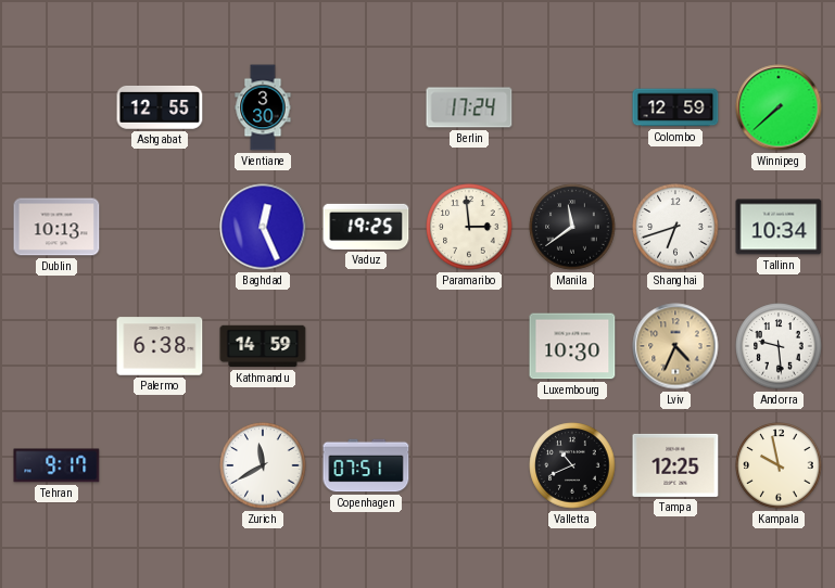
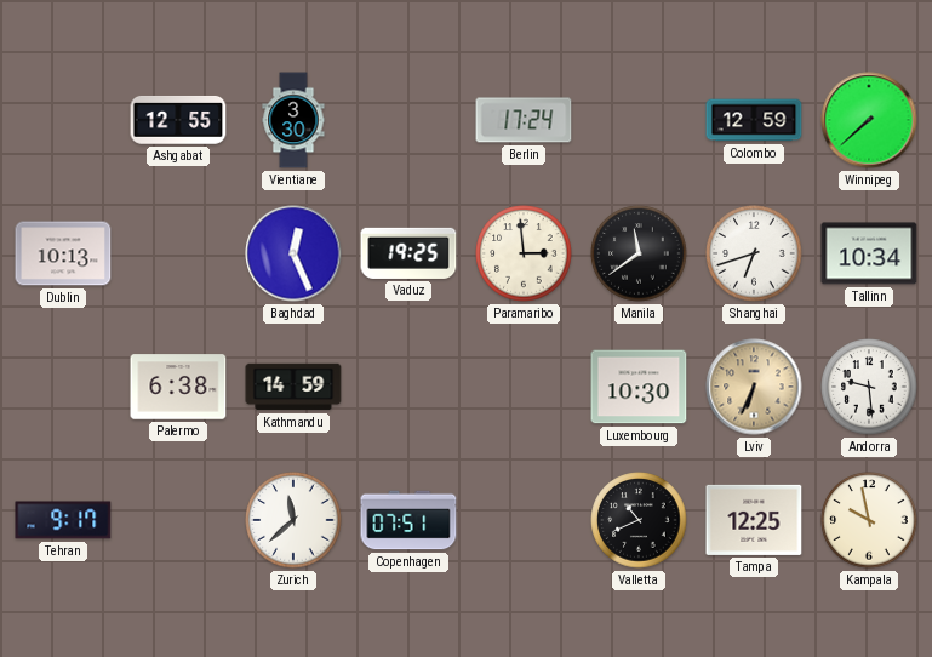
Lviv: 4:34 -> 6:34 (754, 387)
Zurich: 11:40 -> 11:38 (293, 520)
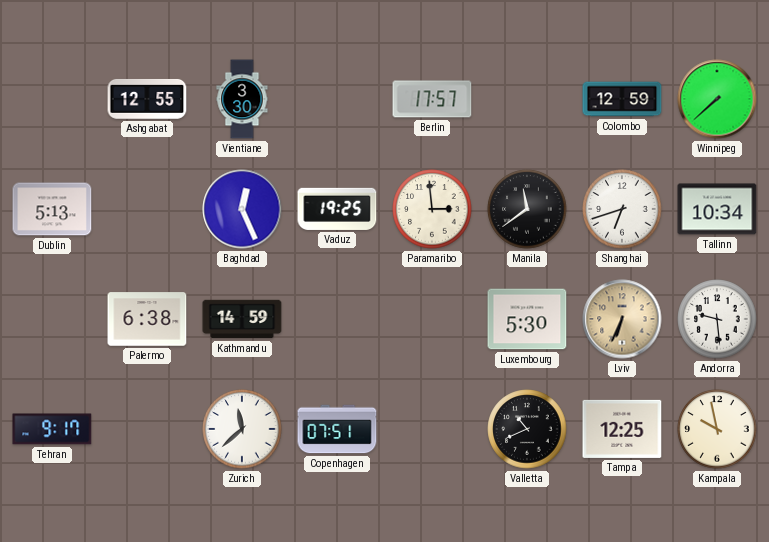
Berlin: 17:24 -> 17:57 (432, 99)
Dublin: 10:13 -> 5:13 (52, 209)
Luxembourg: 10:30 -> 5:30 (527, 319)
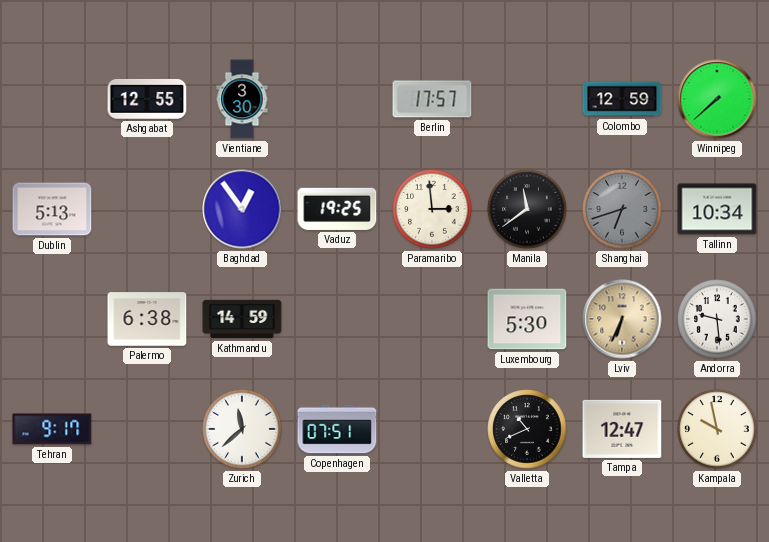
Baghdad: 12:26 -> 12:54 (242, 209)
Shanghai dial: white -> grey (622, 209)
Tampa: 12:25 -> 12:47 (622, 429)
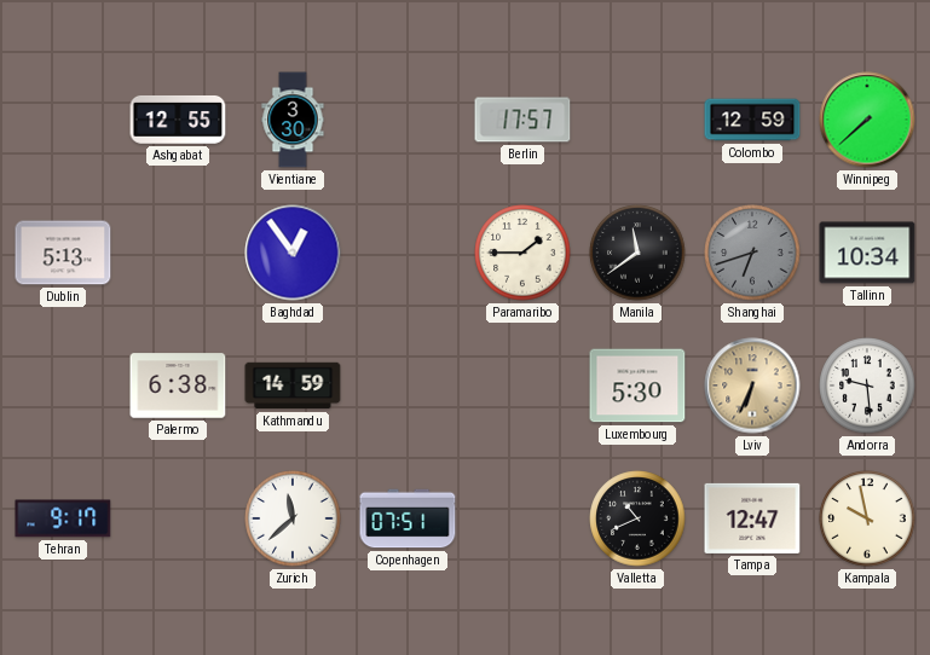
Vaduz: 19:25 -> none (337, 209)
Paramaribo: 2:59 -> 1:45 (522, 253)
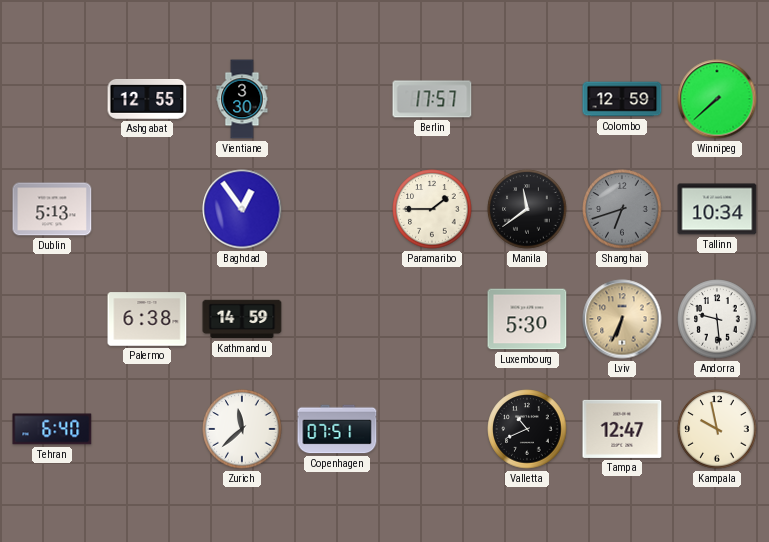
Tehran: 9:17 -> 6:40 (52, 429)
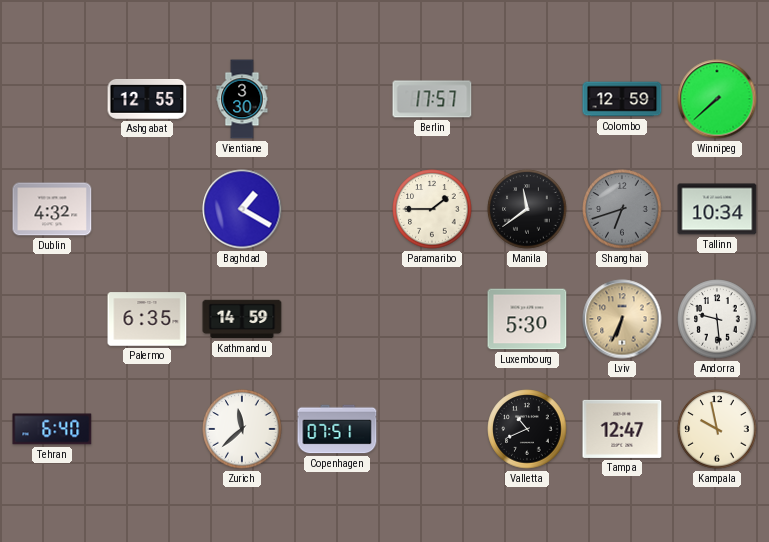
Dublin: 5:13 -> 4:32 (52, 209)
Baghdad: 12:54 -> 1:20 (242, 209)
Palermo: 6:38 -> 6:35 (147, 319)
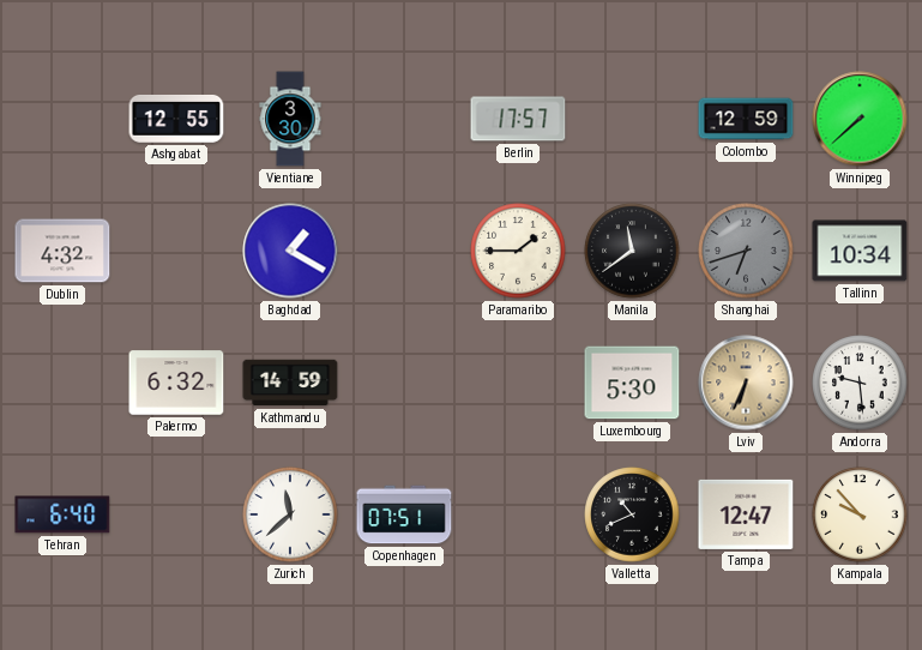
Palermo: 6:35 -> 6:32 (176, 383)
Kampala: 9:58 -> 9:53 (860, 514)
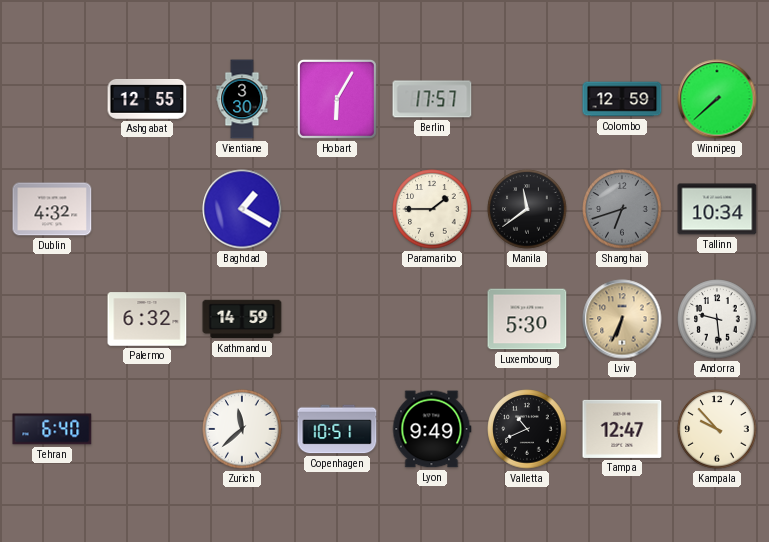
Hobart: none -> 6:05 (337, 99)
Copenhagen: 07:51 -> 10:51 (337, 429)
Lyon: none -> 9:49 (432, 429)
